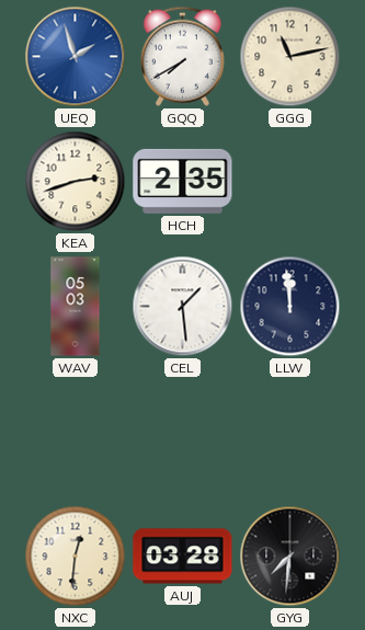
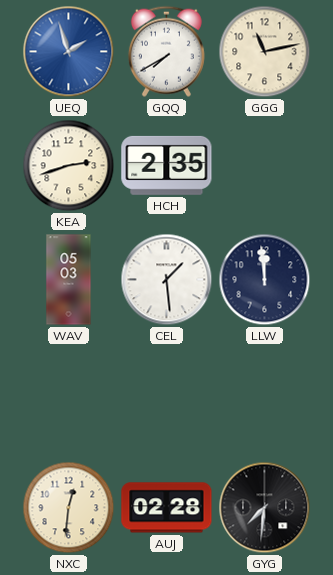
AUJ: 03:28 -> 02:28 (167, 508)
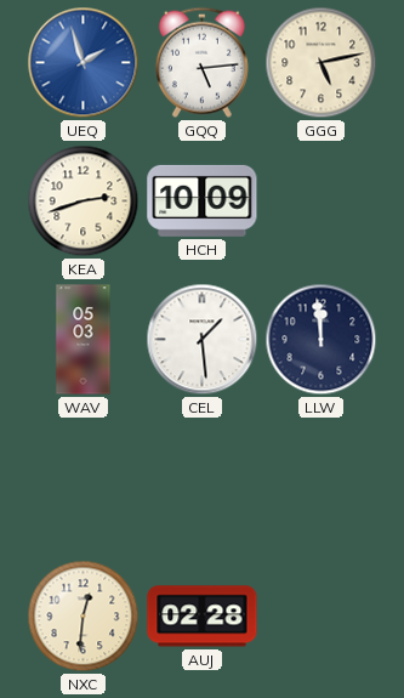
GQQ: 7:40 -> 5:14 (201, 62)
GGG: 11:13 -> 5:13 (322, 63)
HCH: 2:35 -> 10:09 (203, 200)
GYG: 7:31 -> none (265, 508)
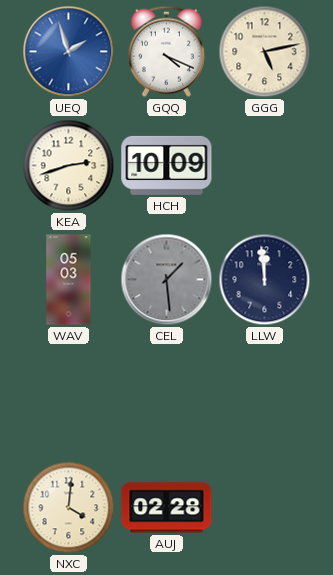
GQQ: 5:14 -> 4:19 (166, 51)
CEL dial: white -> grey (167, 280)
NXC: 12:31 -> 4:01 (69, 508)
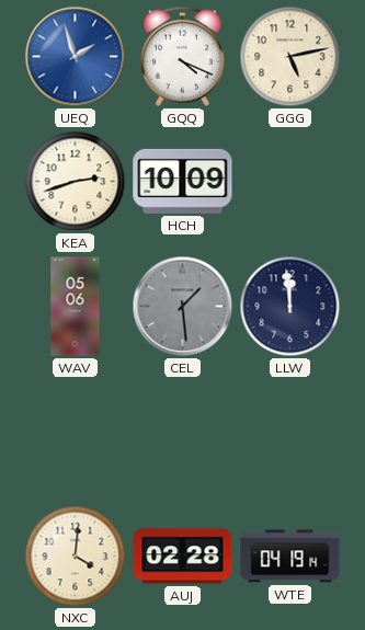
WAV: 05:03 -> 05:06 (76, 307)
WTE: none -> 04:19 (290, 557)
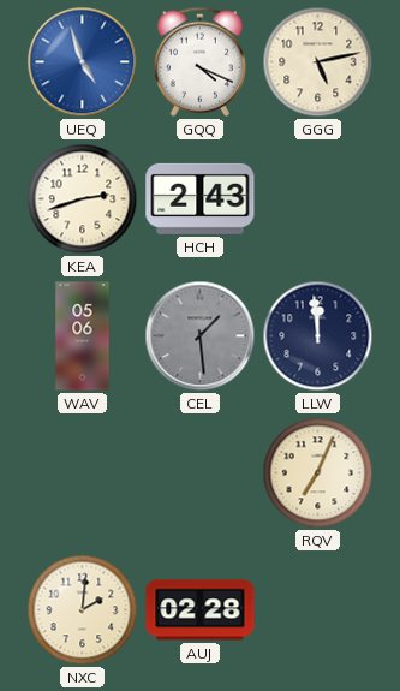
UEQ: 1:57 -> 4:57 (83, 62)
HCH: 10:09 -> 2:43 (201, 198)
RQV: none -> 7:04 (318, 473)
NXC: 4:01 -> 2:01 (83, 610)
WTE: 04:19 -> none (290, 557)
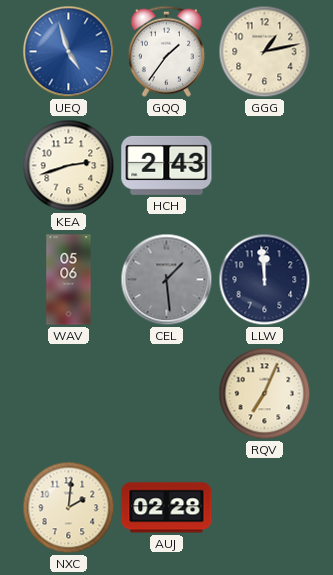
GQQ: 4:19 -> 1:36 (166, 51)
GGG: 5:13 -> 1:13 (265, 52)
